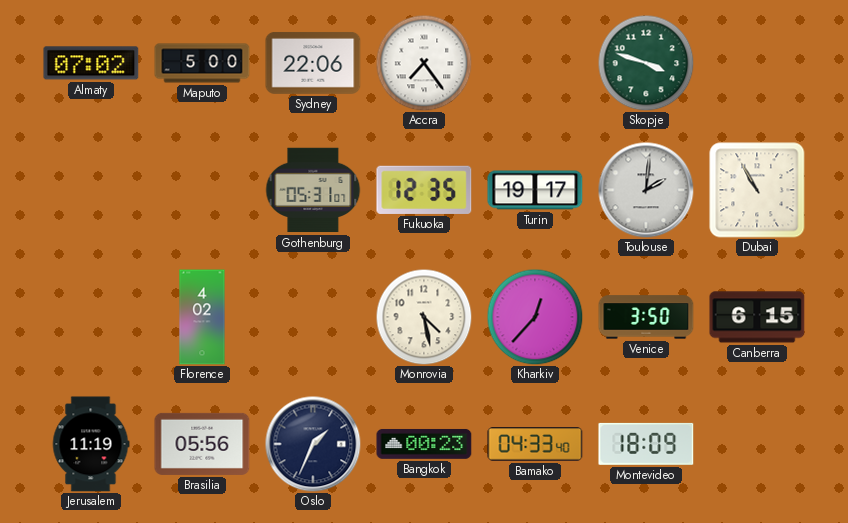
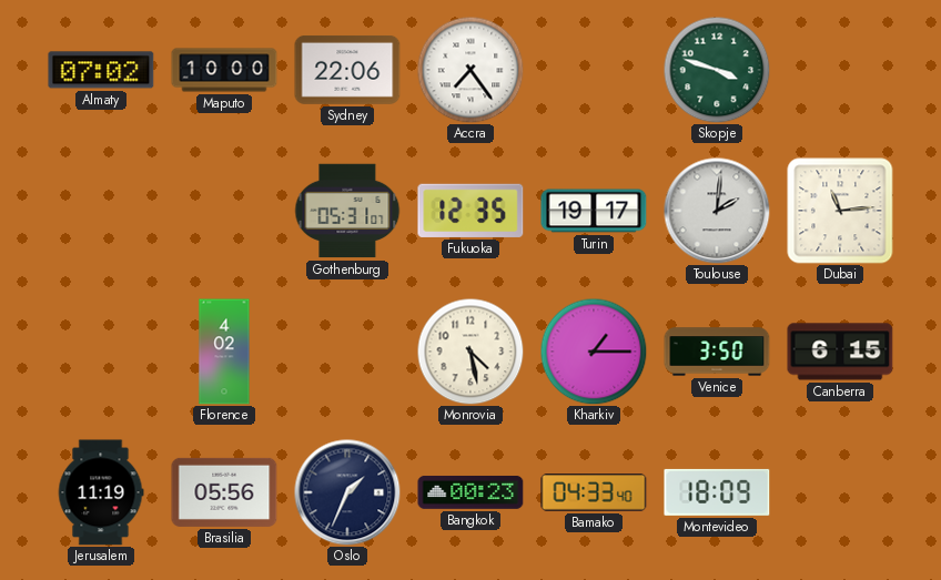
Maputo: 5:00 -> 10:00 (224, 70)
Dubai: 10:55 -> 11:14 (840, 211)
Kharkiv: 12:37 -> 1:15 (594, 352)
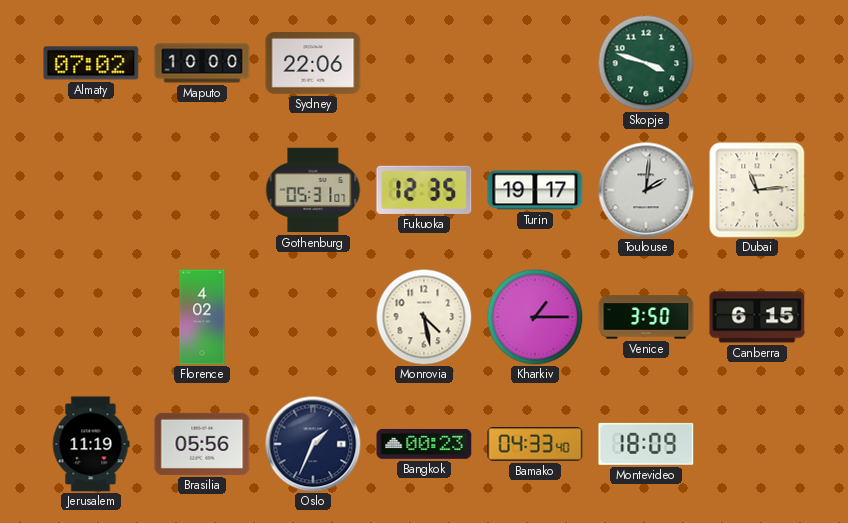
Accra: 7:24 -> none (471, 70)
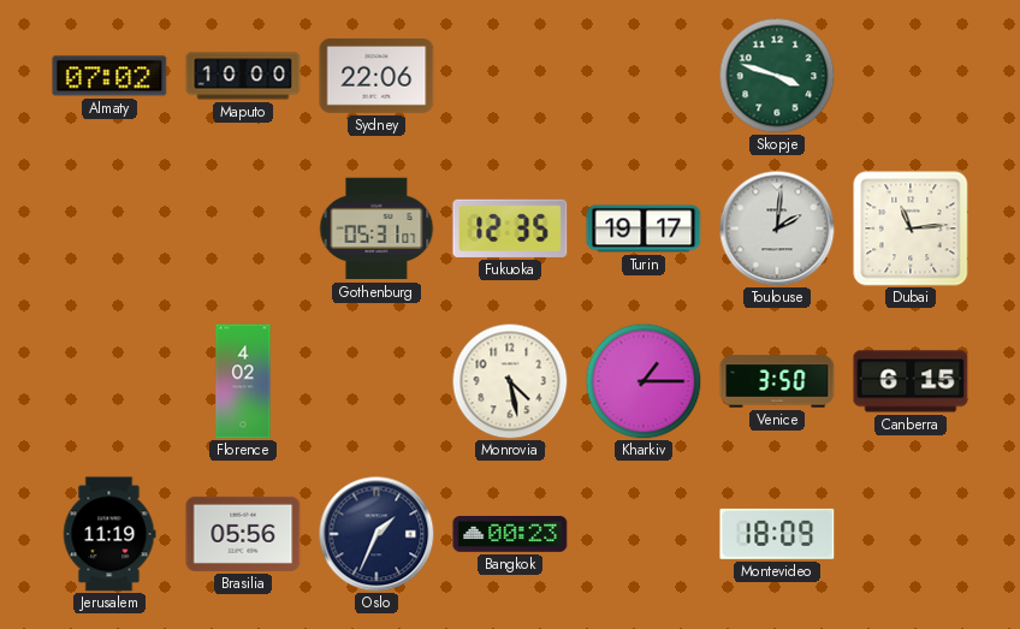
Bamako: 04:33 -> none (535, 444)
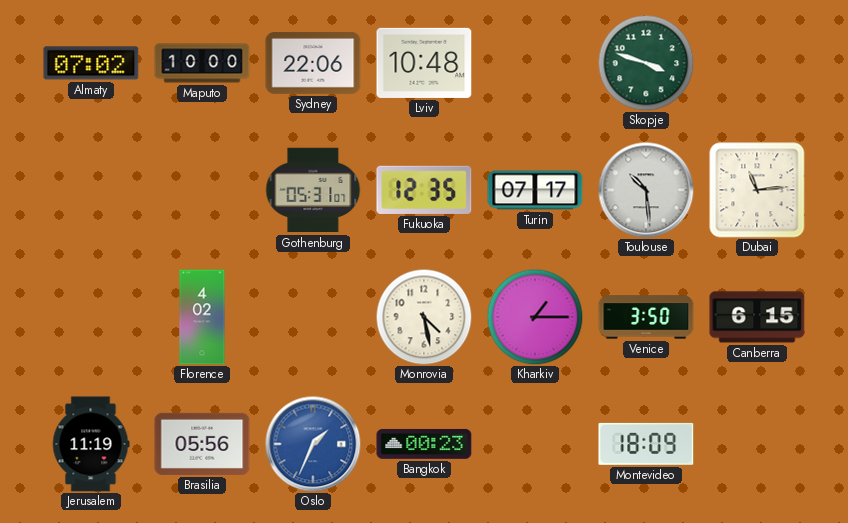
Lviv: none -> 10:48 (424, 63)
Turin: 19:17 -> 07:17 (535, 190)
Toulouse: 2:01 -> 10:29 (646, 190)
Oslo dial: navy -> blue (313, 444)
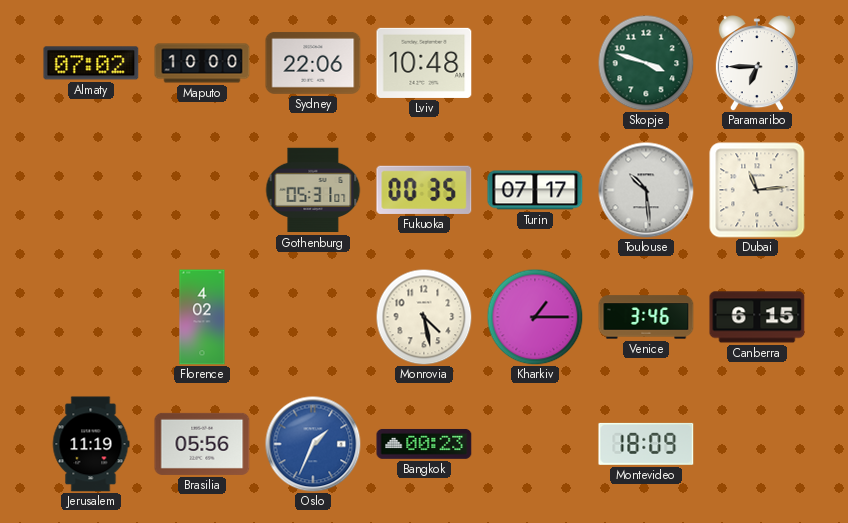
Paramaribo: none -> 6:45 (757, 63)
Fukuoka: 12:35 -> 00:35 (424, 190)
Venice: 3:50 -> 3:46 (646, 317)
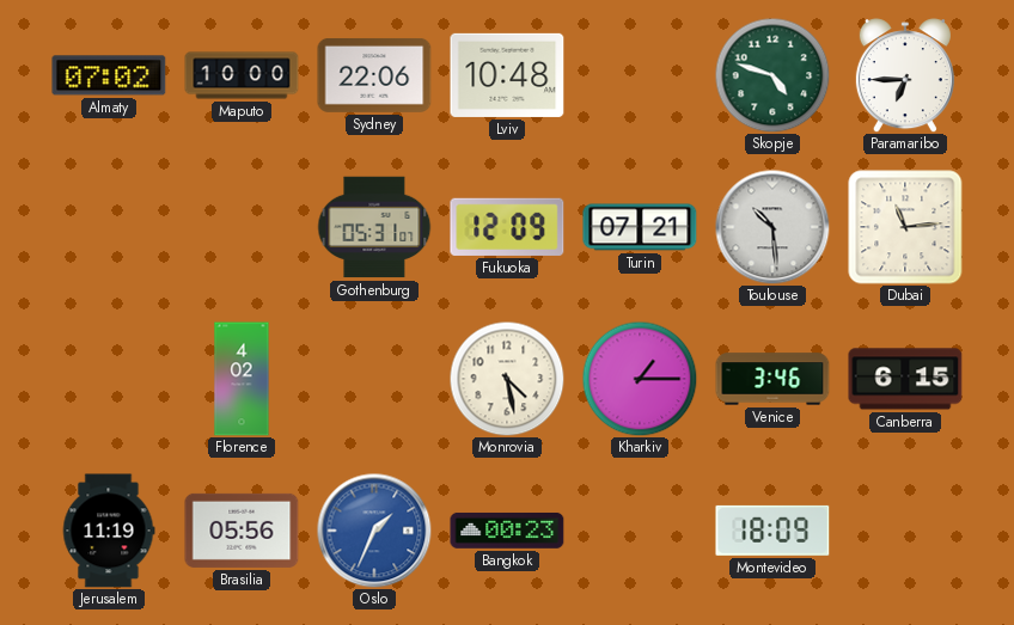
Skopje: 3:48 -> 4:48 (772, 75)
Fukuoka: 00:35 -> 12:09 (507, 227)
Turin: 07:17 -> 07:21 (640, 227)
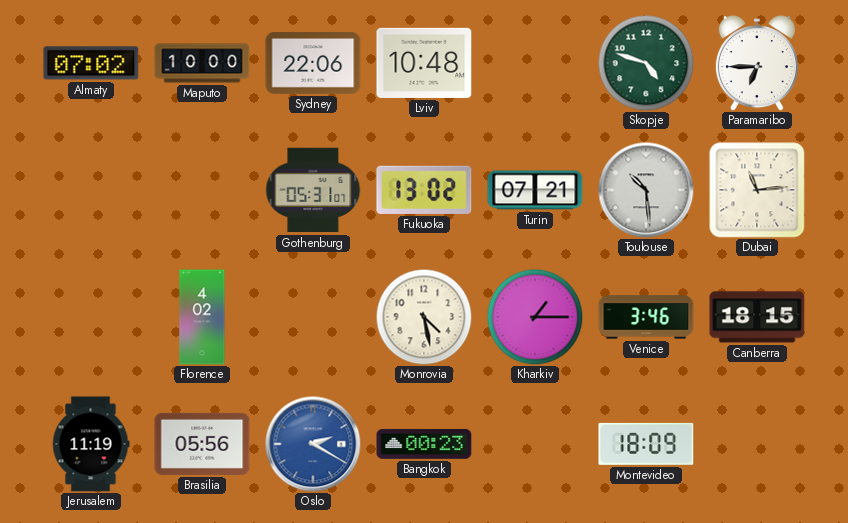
Fukuoka: 12:09 -> 13:02 (424, 190)
Canberra: 6:15 -> 18:15 (757, 317)
Oslo: 1:34 -> 2:20 (313, 444)
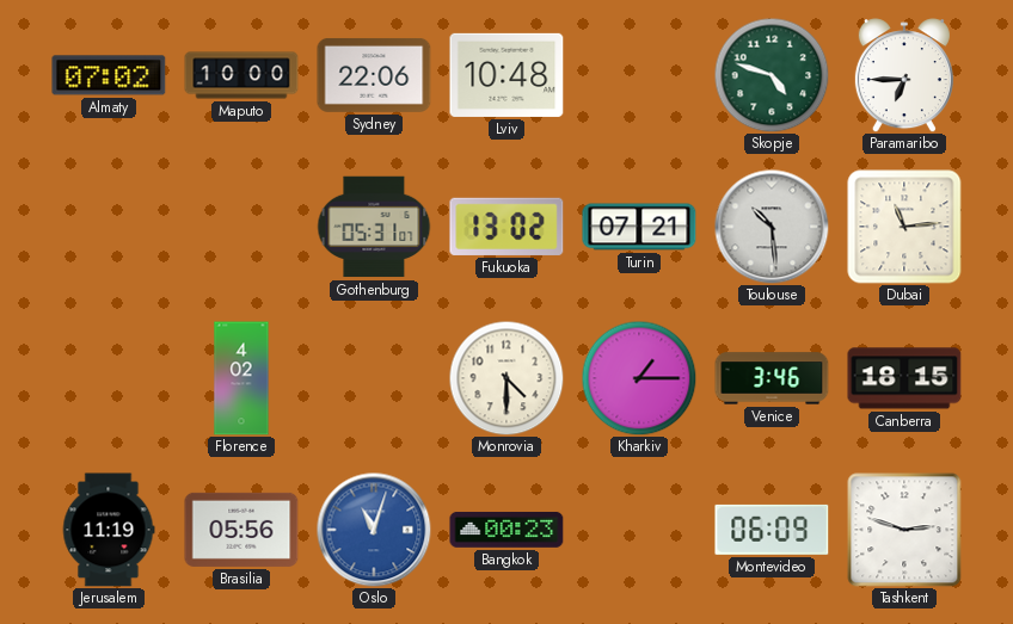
Monrovia: 4:28 -> 4:30 (506, 378)
Oslo: 2:20 -> 11:03 (374, 530)
Montevideo: 18:09 -> 06:09 (772, 530)
Tashkent: none -> 2:48 (904, 530)
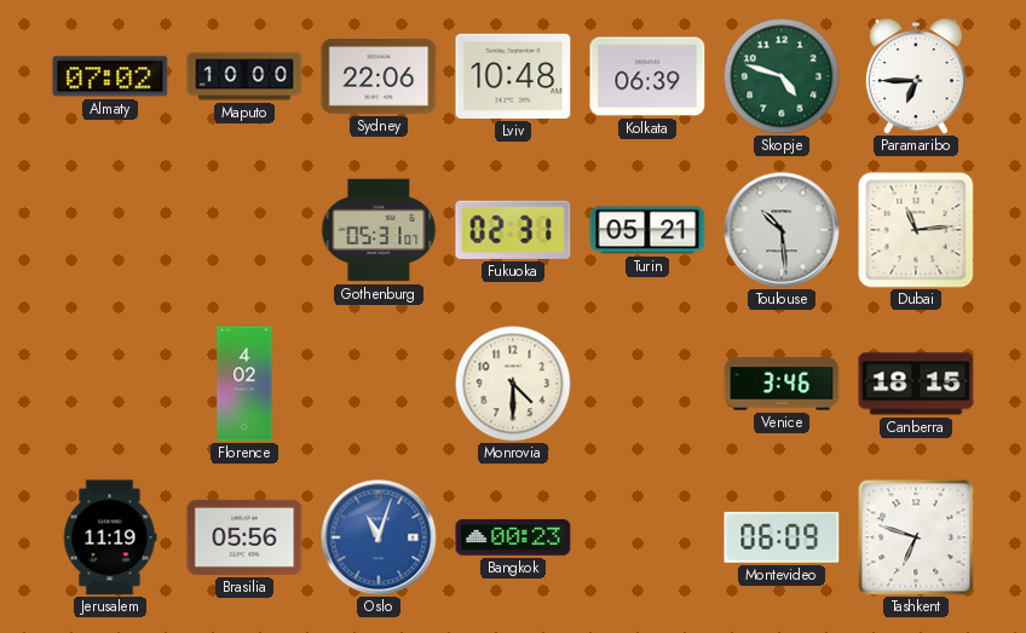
Kolkata: none -> 06:39 (647, 76)
Fukuoka: 13:02 -> 02:31 (513, 230)
Turin: 07:21 -> 05:21 (647, 230)
Kharkiv: 1:15 -> none (639, 378)
Tashkent: 2:48 -> 6:48 (916, 537)
